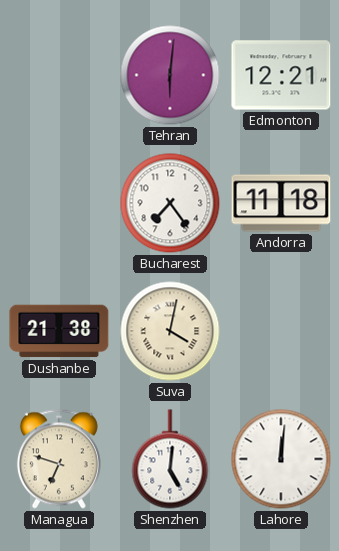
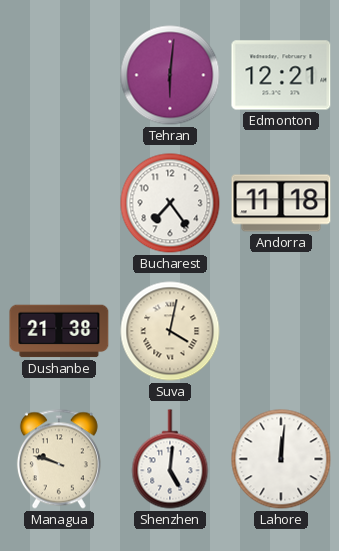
Managua: 6:48 -> 9:48 (59, 459)
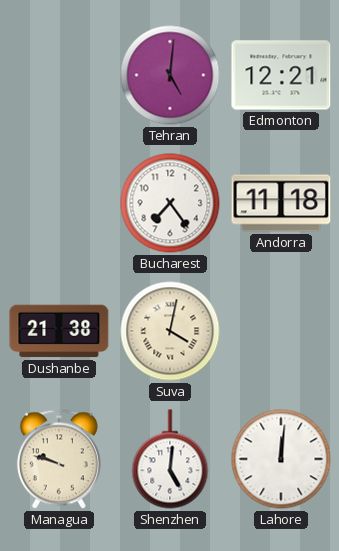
Tehran: 6:01 -> 5:01 (170, 75)
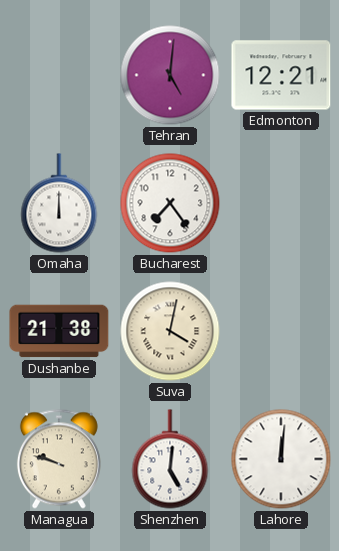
Omaha: none -> 12:00 (59, 203)
Andorra: 11:18 -> none (281, 203)
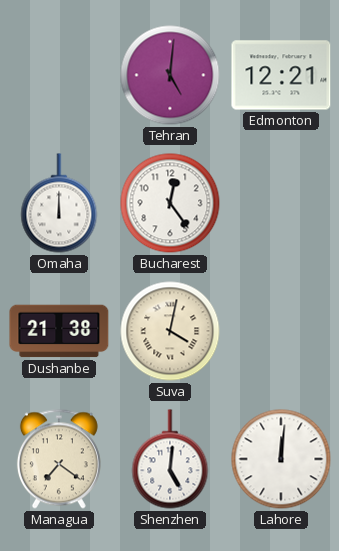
Bucharest: 7:24 -> 12:24 (170, 203)
Managua: 9:48 -> 7:21 (59, 459)
